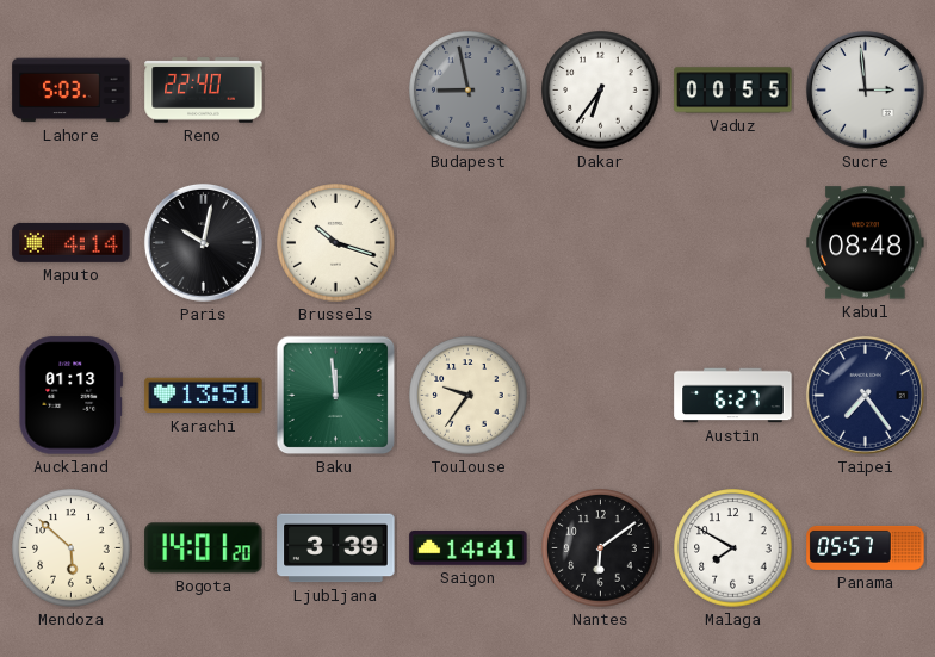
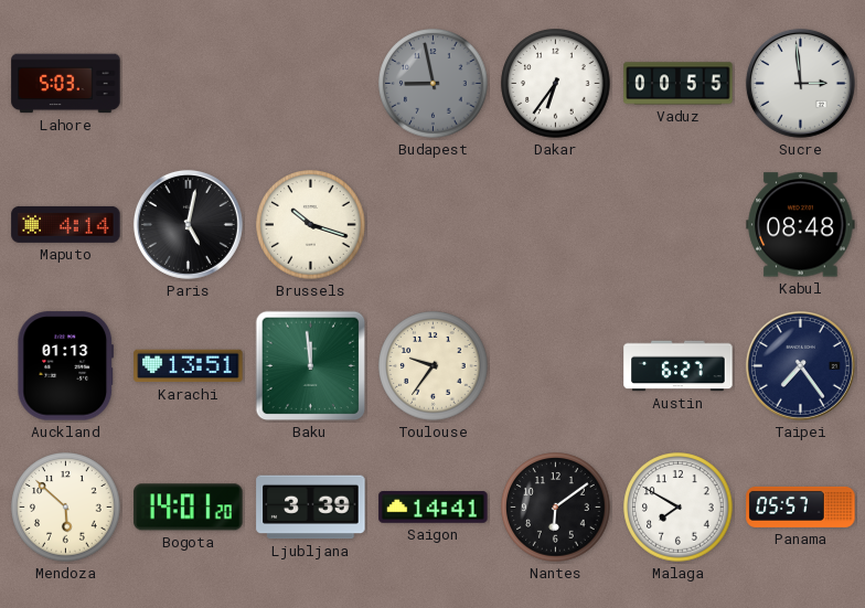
Reno: 22:40 -> none (204, 91)
Paris: 10:02 -> 5:02 (188, 224)
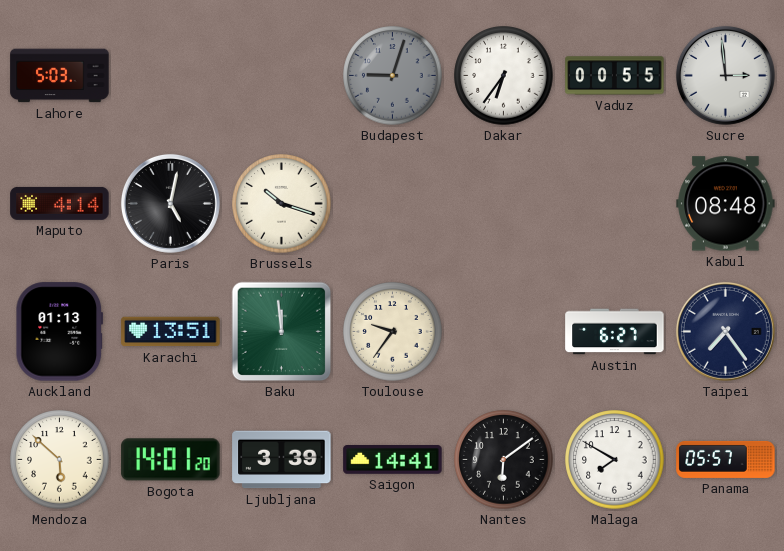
Budapest: 8:58 -> 9:03 (393, 76)
